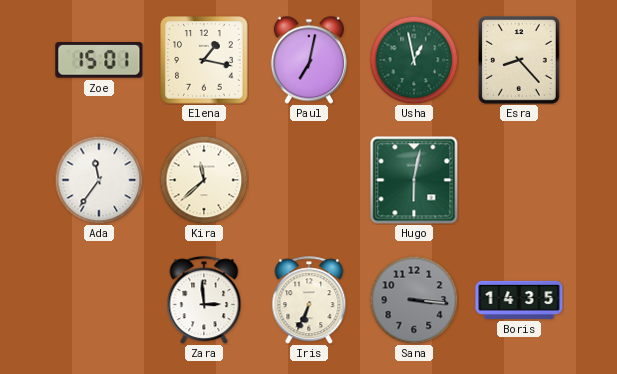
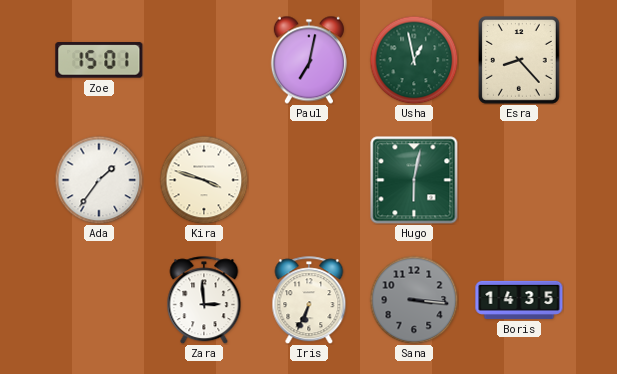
Elena: 1:17 -> none (204, 60)
Ada: 11:36 -> 1:36 (99, 180)
Kira: 11:38 -> 3:48 (204, 180)
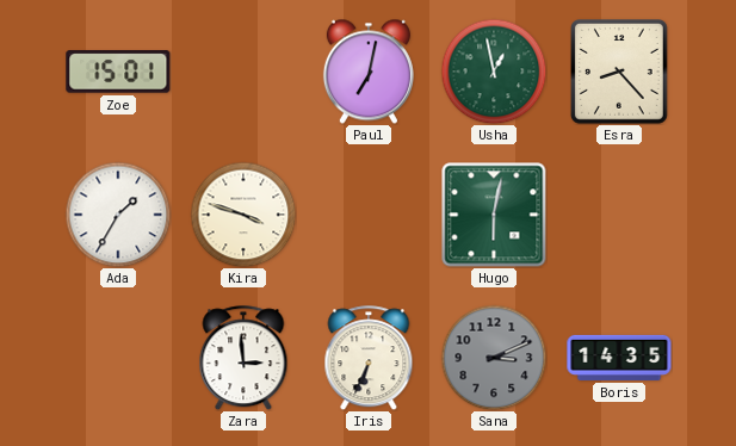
Ada: 1:36 -> 1:35 (118, 215)
Sana: 3:16 -> 3:11 (494, 358)
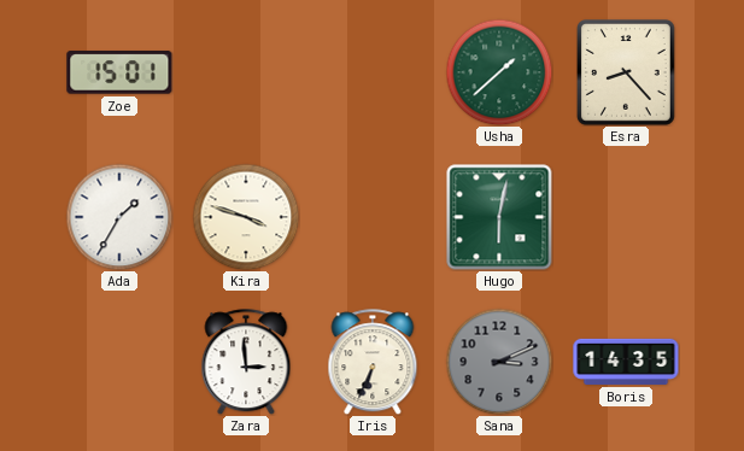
Paul: 7:02 -> none (369, 72)
Usha: 12:58 -> 1:38 (499, 72)
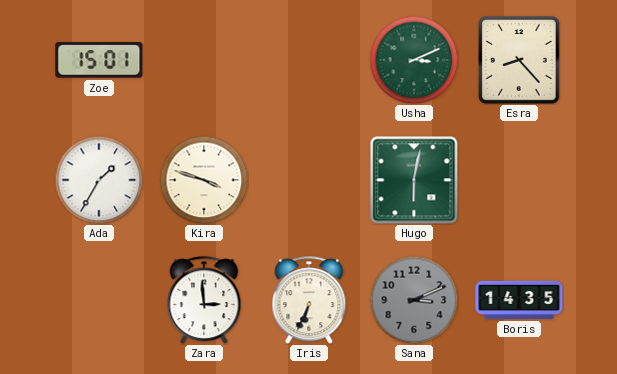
Usha: 1:38 -> 3:11 (414, 60)
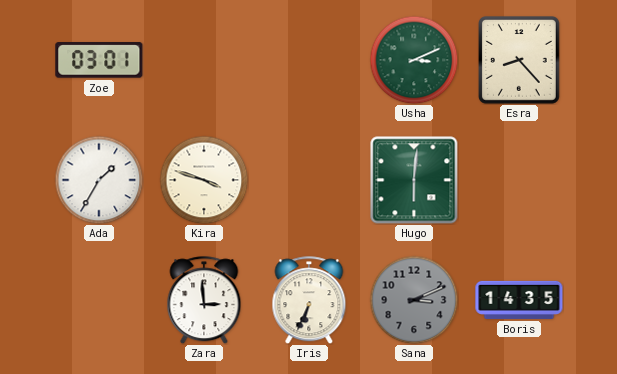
Zoe: 15:01 -> 03:01 (99, 60)
Hugo: 6:02 -> 6:01 (414, 180)
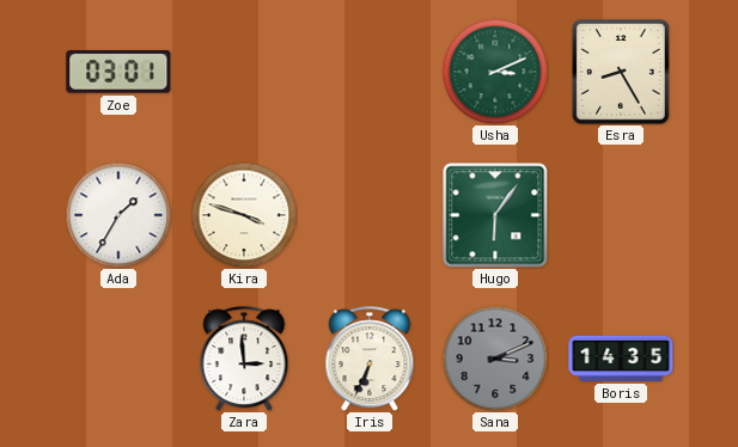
Esra: 8:23 -> 8:25 (621, 73)
Hugo: 6:01 -> 6:06 (495, 215)
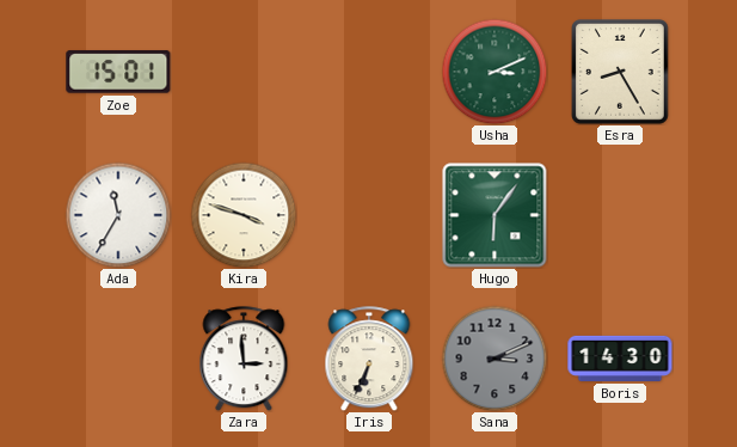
Zoe: 03:01 -> 15:01 (118, 72)
Ada: 1:35 -> 11:35 (118, 215)
Boris: 14:35 -> 14:30 (620, 359)
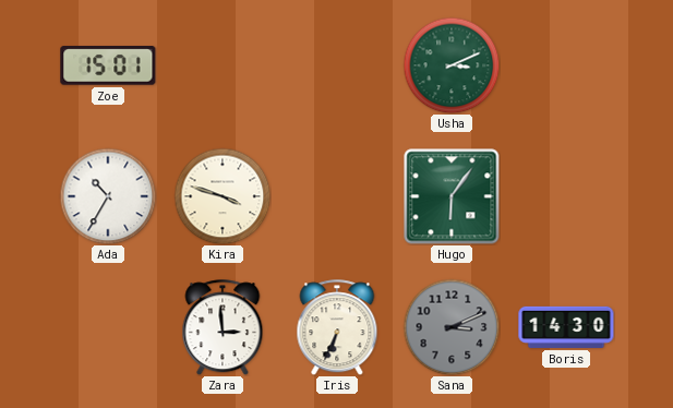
Esra: 8:25 -> none (620, 73)
Ada: 11:35 -> 10:35 (108, 196)
